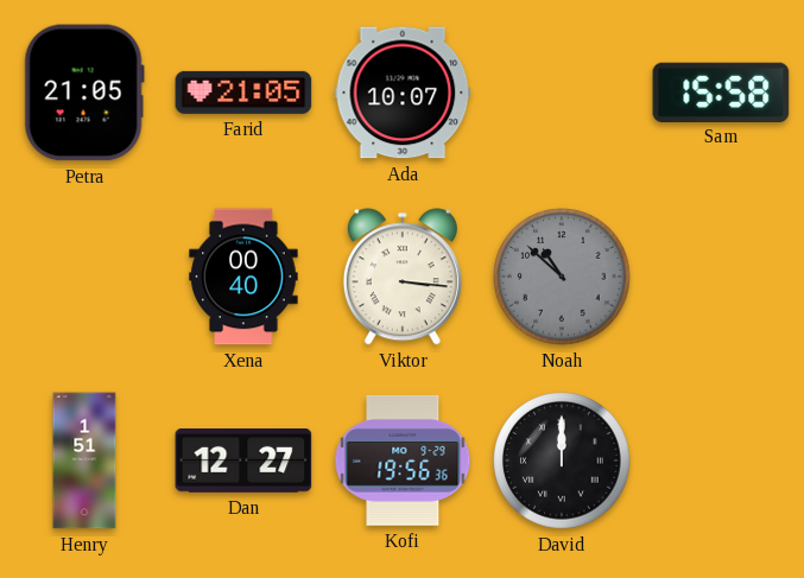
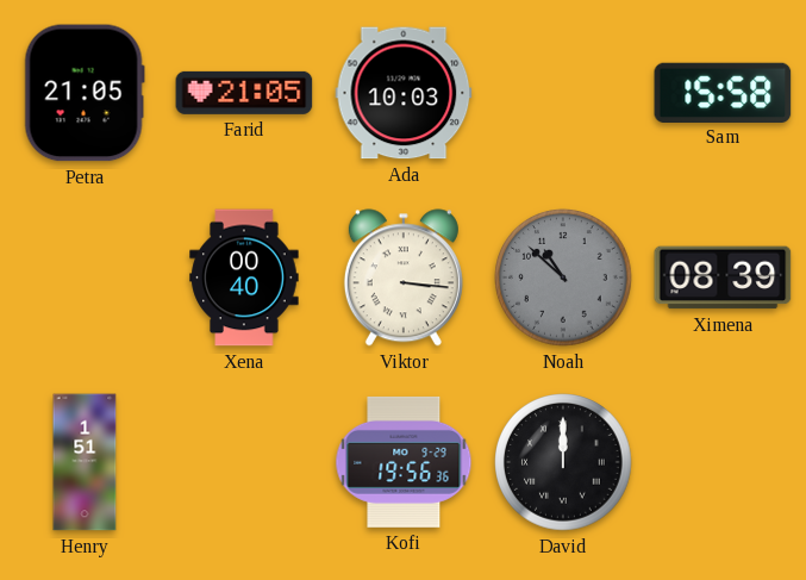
Ada: 10:07 -> 10:03 (404, 93)
Ximena: none -> 08:39 (723, 277)
Dan: 12:27 -> none (243, 462)
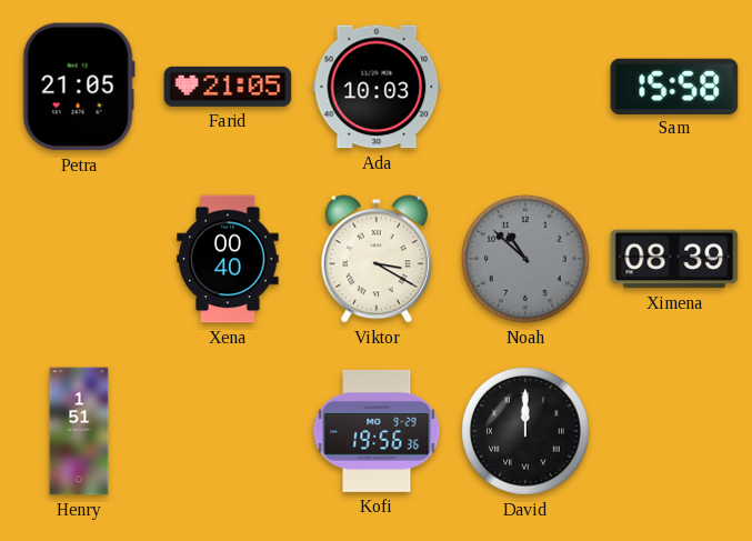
Viktor: 3:16 -> 3:20 (377, 259)
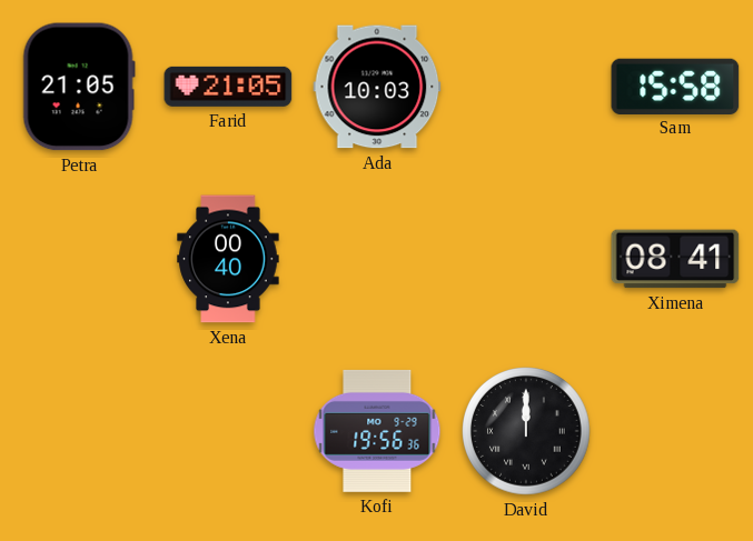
Viktor: 3:20 -> none (377, 259)
Noah: 10:52 -> none (525, 259)
Ximena: 08:39 -> 08:41 (675, 259)
Henry: 1:51 -> none (79, 431)
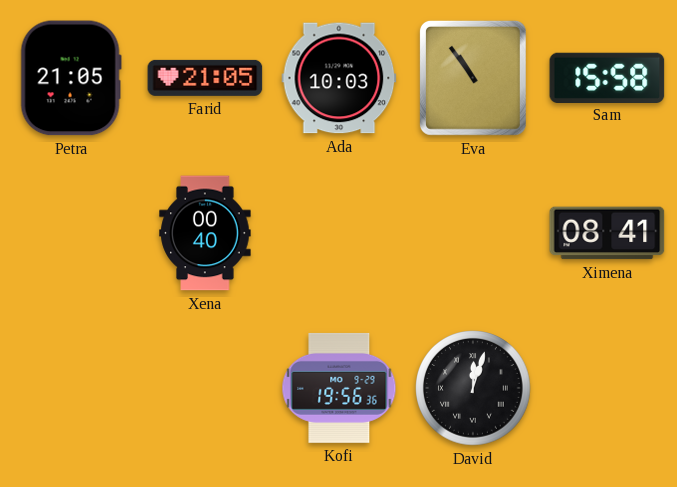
Eva: none -> 10:54 (473, 78)
David: 12:00 -> 12:03 (473, 388)
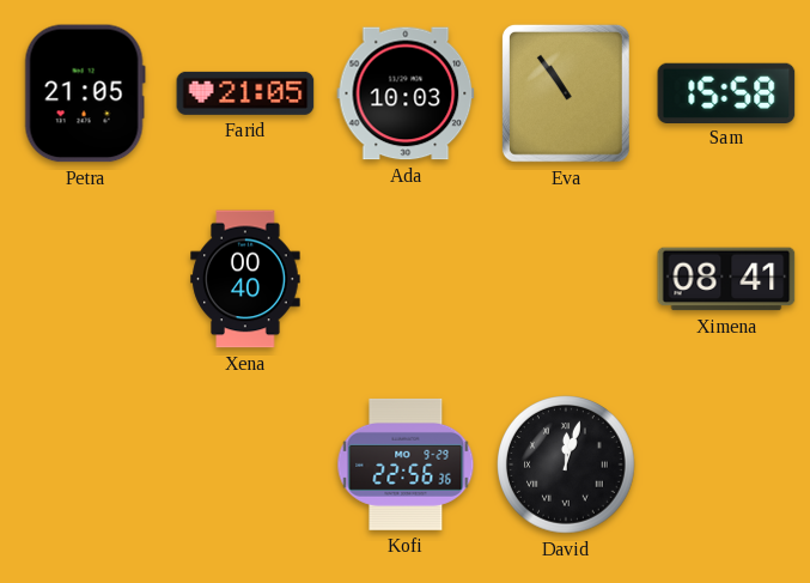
Kofi: 19:56 -> 22:56 (406, 464)
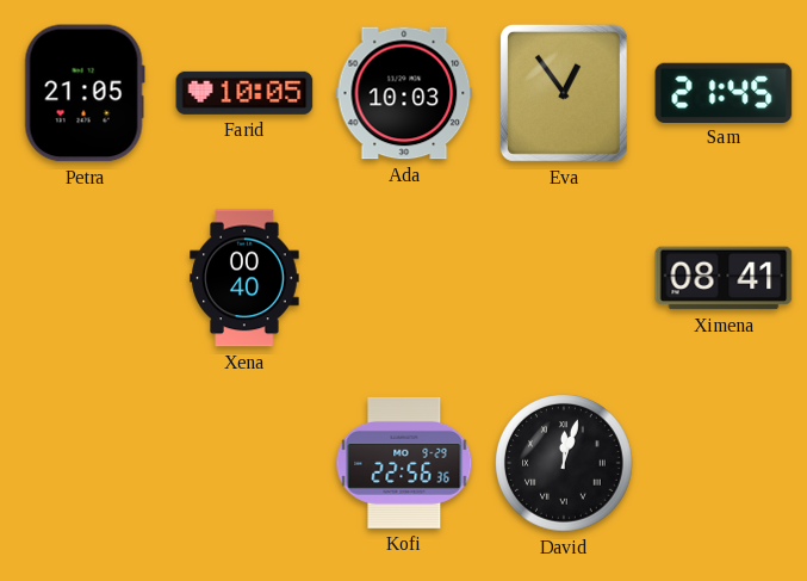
Farid: 21:05 -> 10:05 (244, 93)
Eva: 10:54 -> 12:54 (564, 93)
Sam: 15:58 -> 21:45 (724, 92)
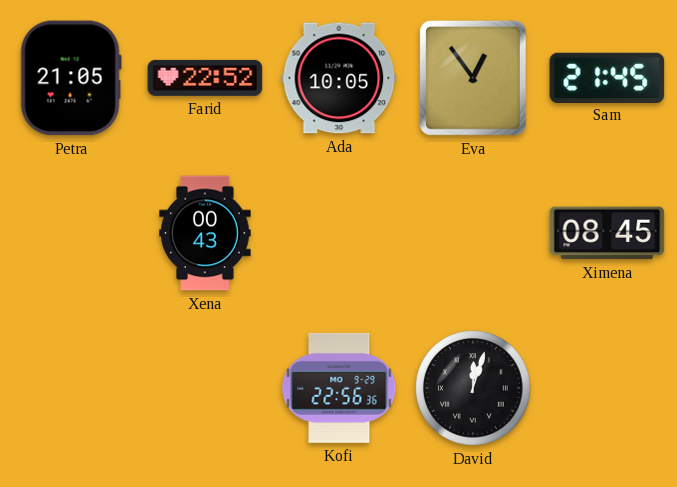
Farid: 10:05 -> 22:52 (205, 78)
Ada: 10:03 -> 10:05 (339, 78)
Xena: 00:40 -> 00:43 (205, 233)
Ximena: 08:41 -> 08:45 (607, 233)
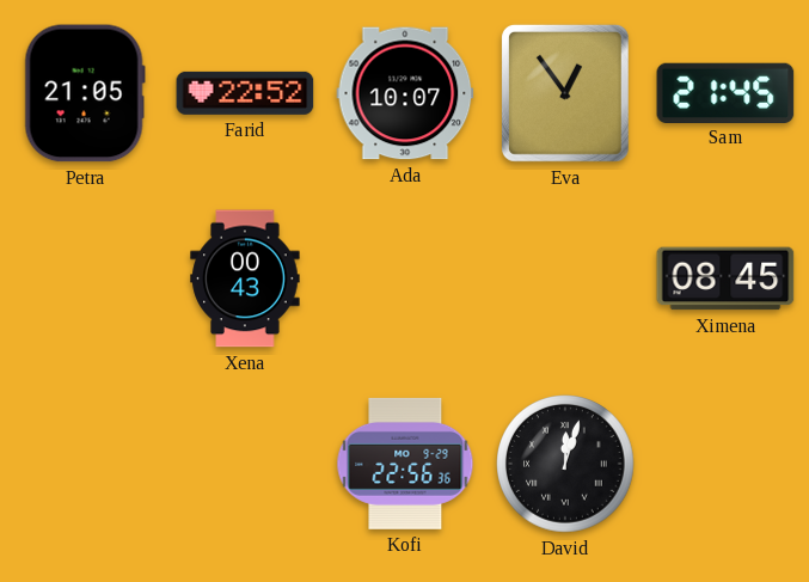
Ada: 10:05 -> 10:07 (405, 93)
